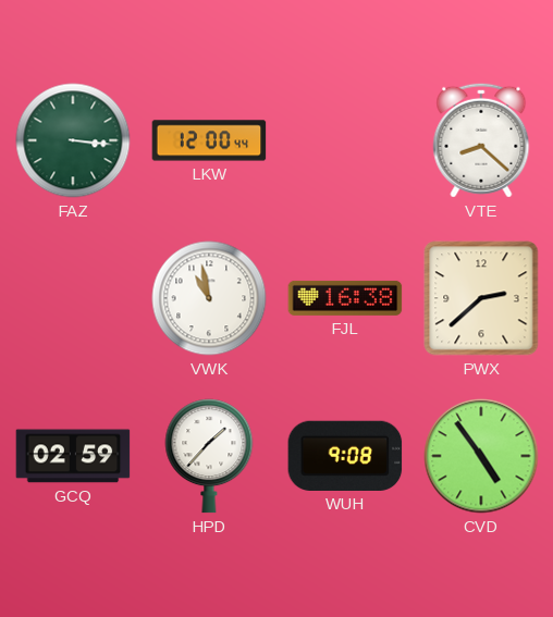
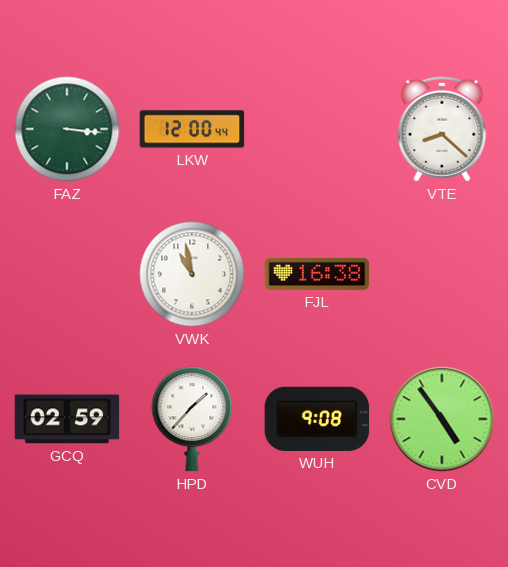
PWX: 2:38 -> none (481, 298)
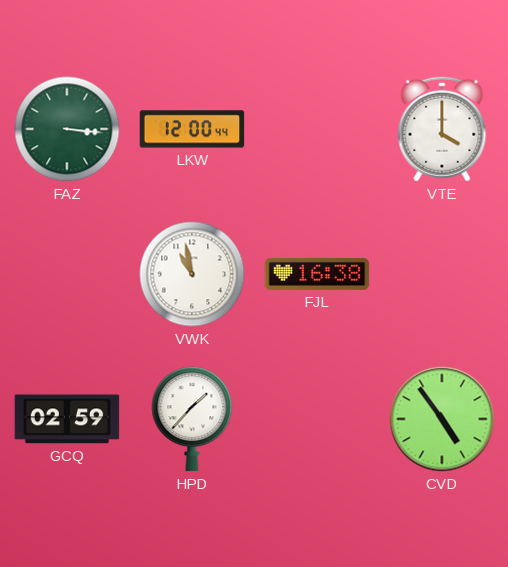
VTE: 8:22 -> 4:00 (442, 129)
WUH: 9:08 -> none (317, 419)
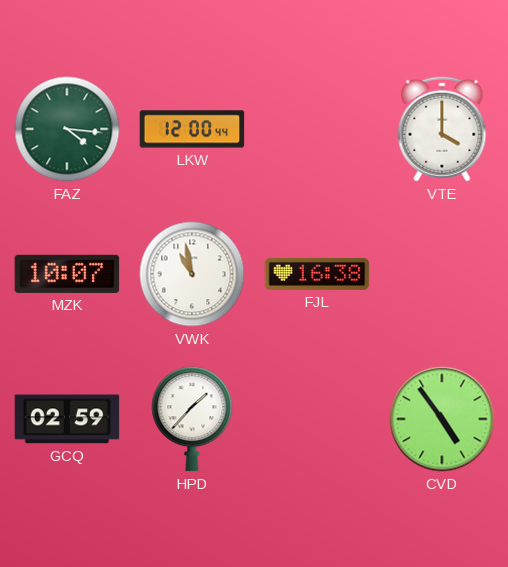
FAZ: 3:16 -> 4:16 (67, 129)
MZK: none -> 10:07 (67, 274)
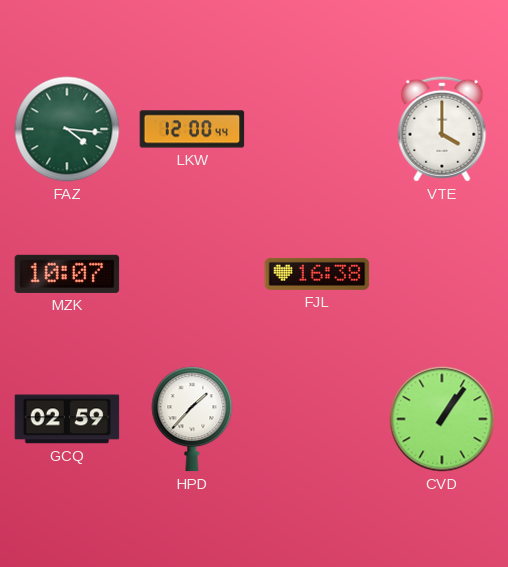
VWK: 10:58 -> none (192, 274)
CVD: 4:54 -> 1:06 (442, 419)
